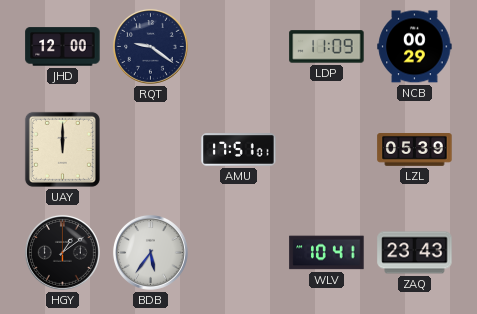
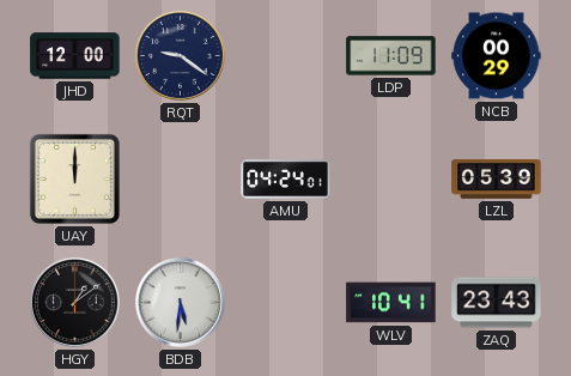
AMU: 17:51 -> 04:24 (286, 180)
BDB: 5:36 -> 5:31 (180, 302)
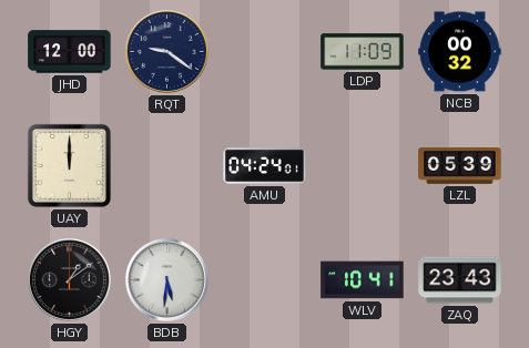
NCB: 00:29 -> 00:32 (460, 52)
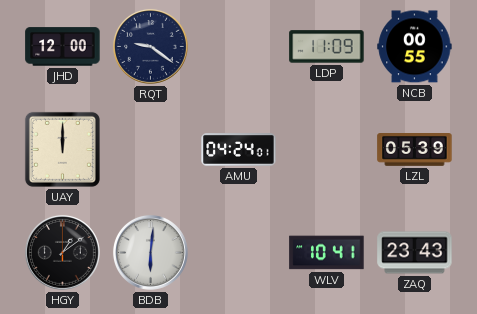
NCB: 00:32 -> 00:55 (415, 47)
BDB: 5:31 -> 6:01 (150, 252)
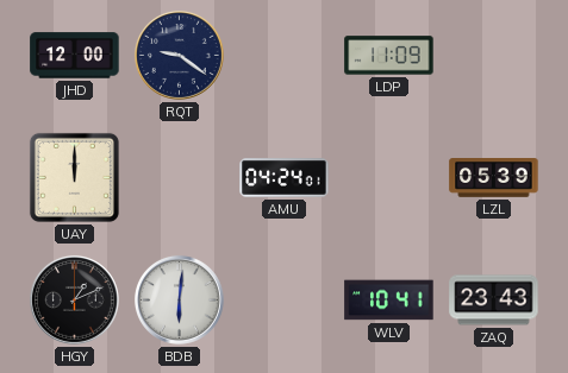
NCB: 00:55 -> none (415, 47)
HGY: 1:09 -> 1:11 (74, 299)
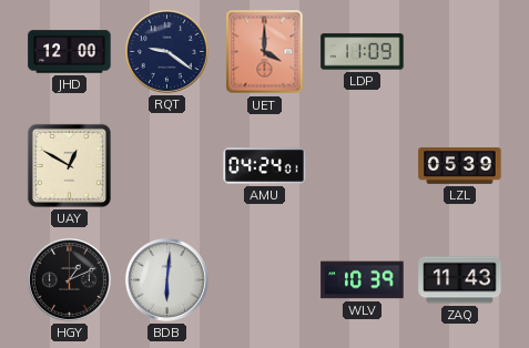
UET: none -> 4:00 (265, 52)
UAY: 12:00 -> 12:50 (69, 165)
WLV: 10:41 -> 10:39 (363, 280)
ZAQ: 23:43 -> 11:43 (460, 280)
